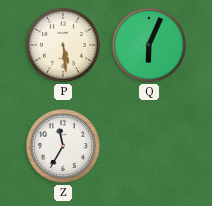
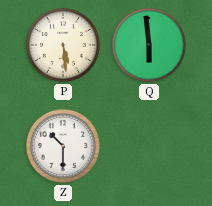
Q: 6:04 -> 5:59 (149, 45)
Z: 11:35 -> 10:30 (63, 146)
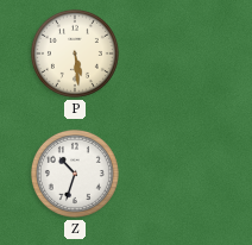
Q: 5:59 -> none (149, 45)
Z: 10:30 -> 10:33 (75, 174)
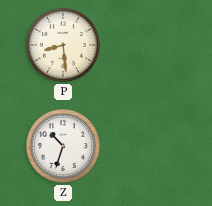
P: 5:29 -> 8:29 (63, 45)
